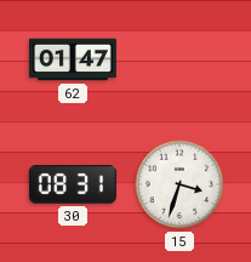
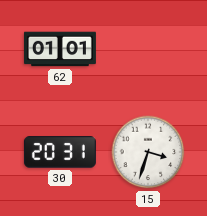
62: 01:47 -> 01:01 (60, 49)
30: 08:31 -> 20:31 (60, 152)
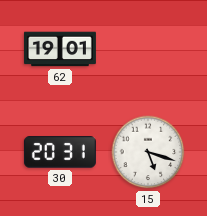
62: 01:01 -> 19:01 (60, 49)
15: 3:33 -> 5:18 (148, 152)
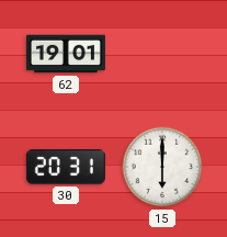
15: 5:18 -> 6:00 (162, 167)
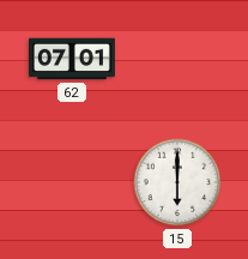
62: 19:01 -> 07:01 (72, 59)
30: 20:31 -> none (66, 167)
